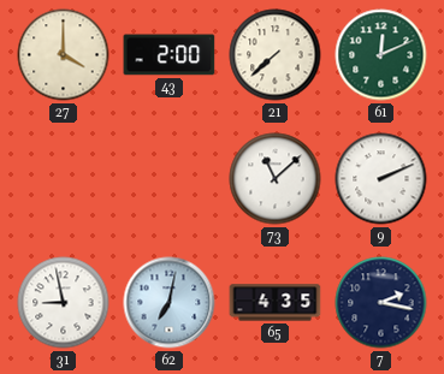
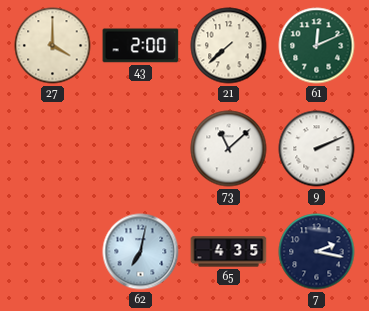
31: 8:58 -> none (64, 303)
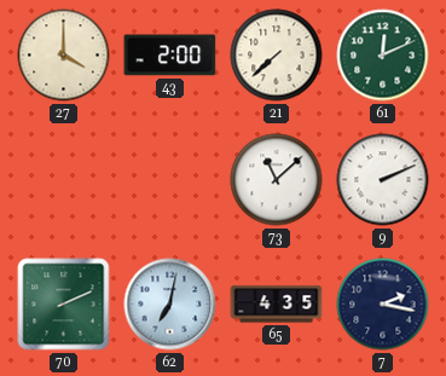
70: none -> 2:11 (64, 305)
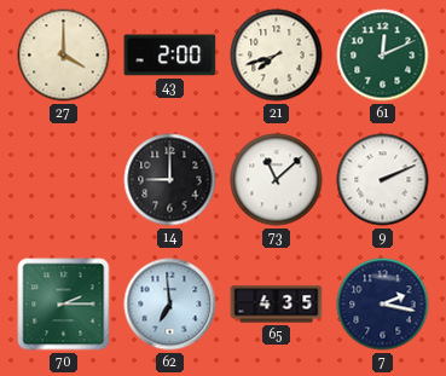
21: 7:38 -> 7:42 (277, 56)
14: none -> 9:00 (170, 180)
70: 2:11 -> 2:15 (64, 305)
62: 7:02 -> 6:59 (170, 305)
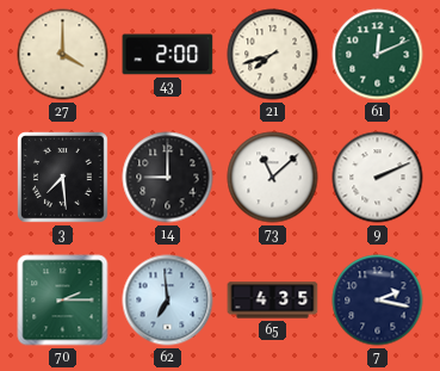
3: none -> 7:29 (63, 178)
